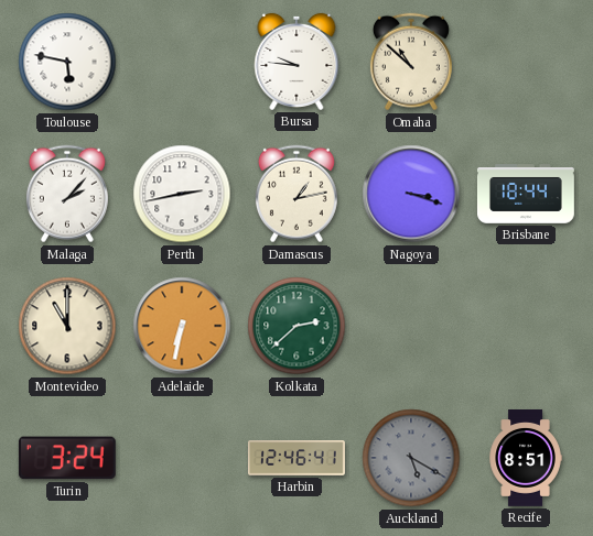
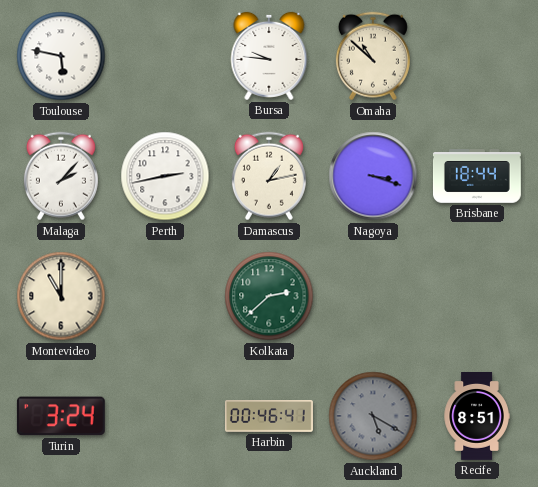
Adelaide: 6:32 -> none (182, 326)
Harbin: 12:46 -> 00:46 (269, 416)
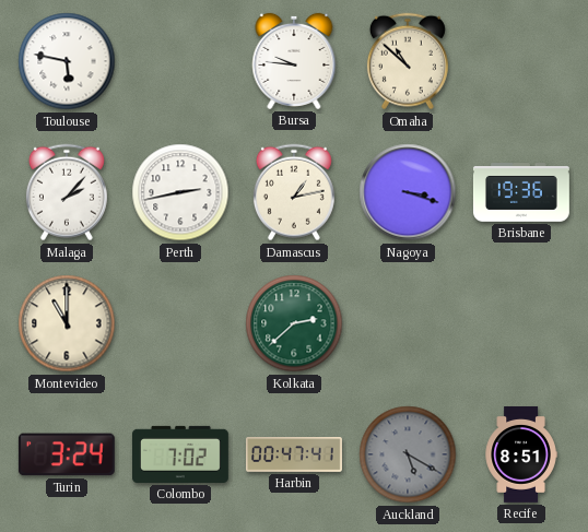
Brisbane: 18:44 -> 19:36 (521, 193)
Colombo: none -> 7:02 (181, 454)
Harbin: 00:46 -> 00:47 (294, 454)
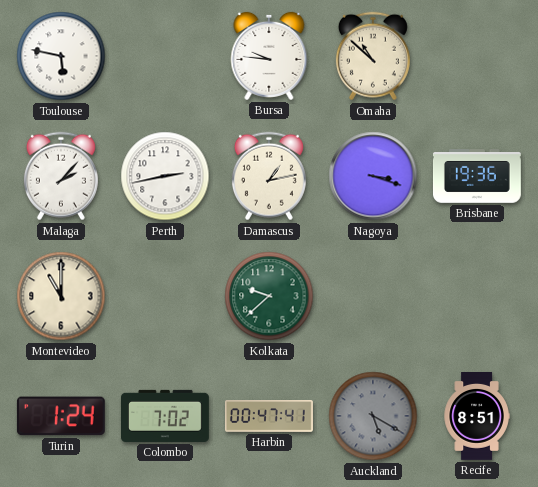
Kolkata: 2:38 -> 9:38 (269, 296)
Turin: 3:24 -> 1:24 (61, 416)
